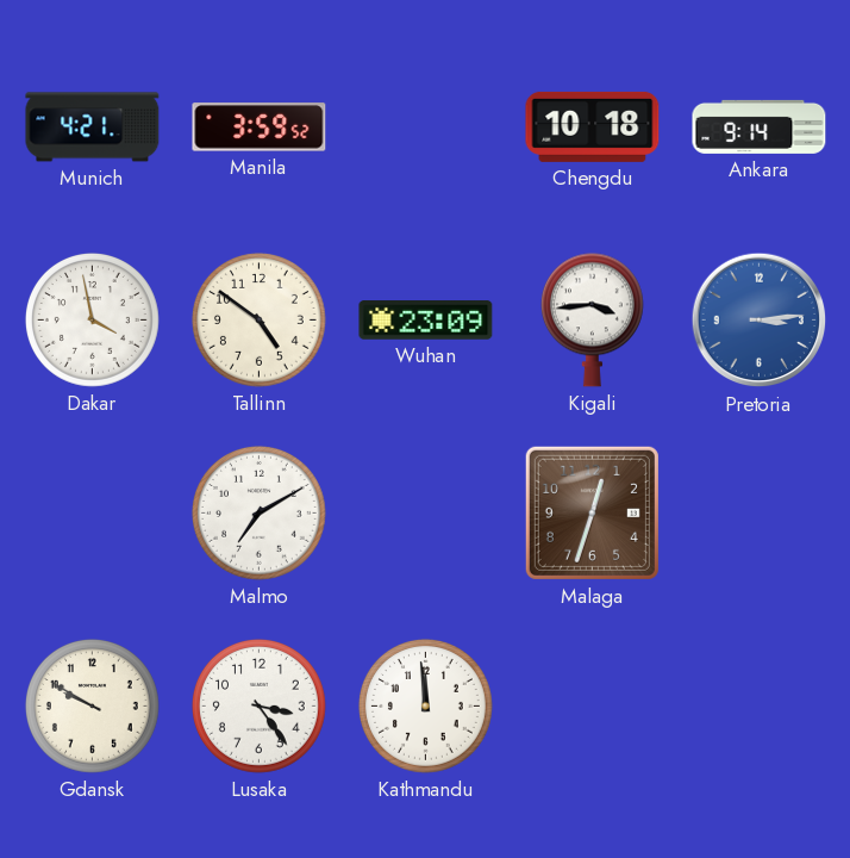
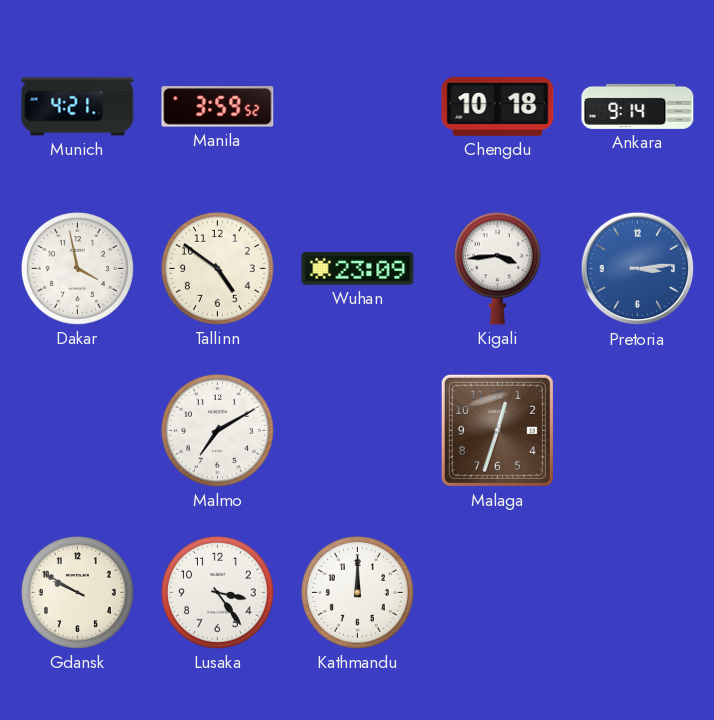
Kathmandu: 11:59 -> 12:00 (357, 593)
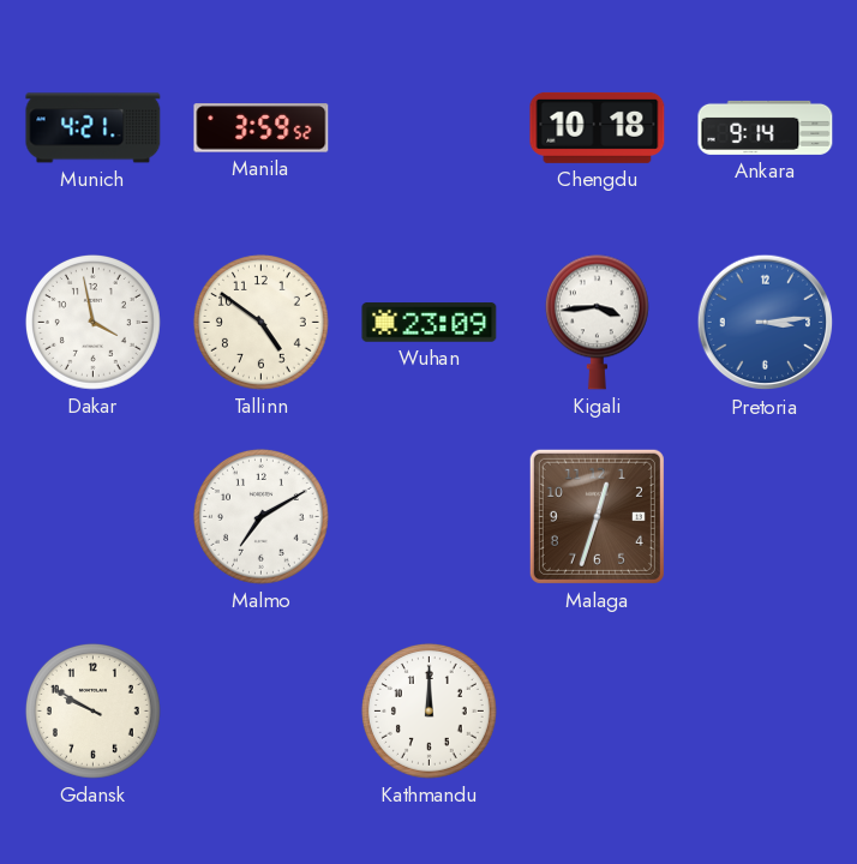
Lusaka: 3:24 -> none (217, 593)
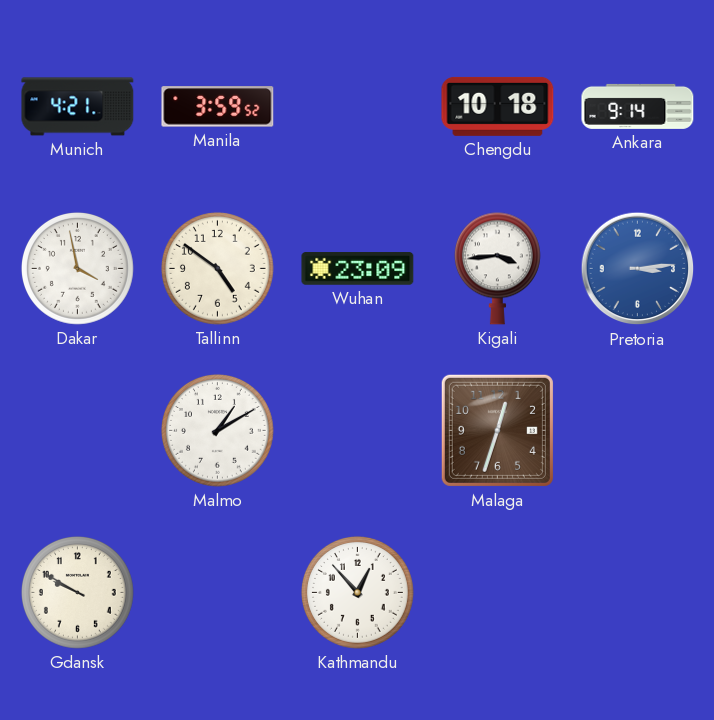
Malmo: 7:10 -> 1:10 (217, 431)
Kathmandu: 12:00 -> 12:53 (357, 593)
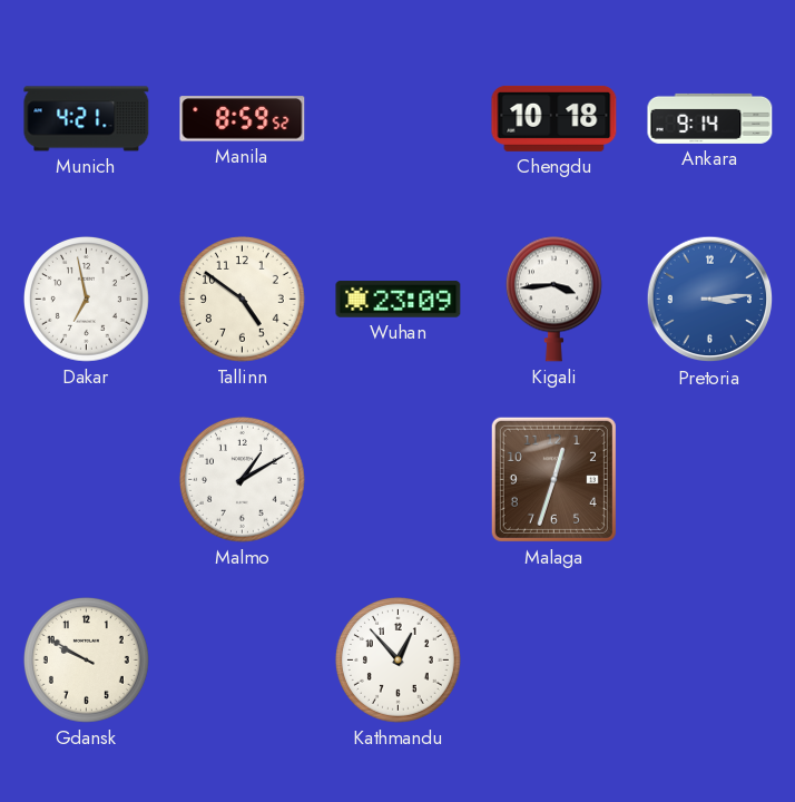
Manila: 3:59 -> 8:59 (243, 119)
Dakar: 3:58 -> 6:58 (86, 300)
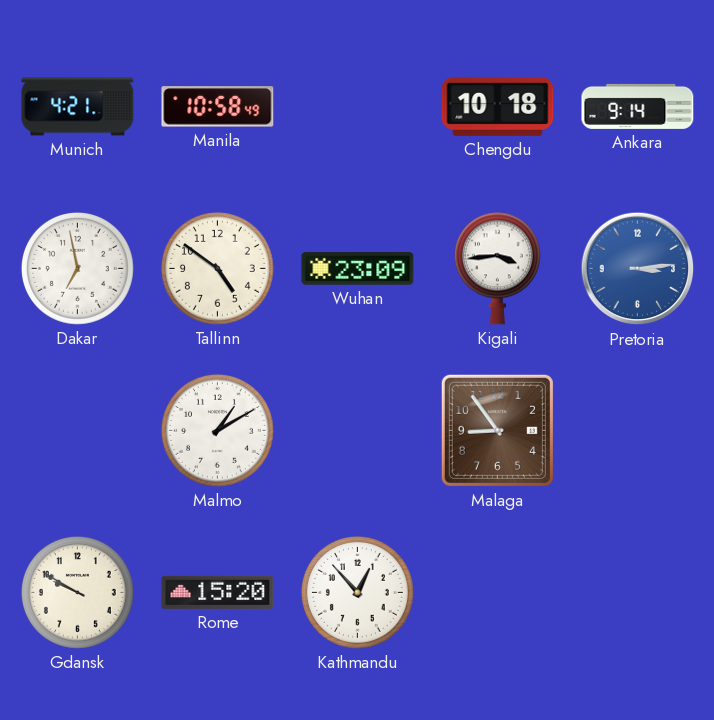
Manila: 8:59 -> 10:58 (218, 107)
Malaga: 12:33 -> 8:54 (497, 430)
Rome: none -> 15:20 (218, 592)
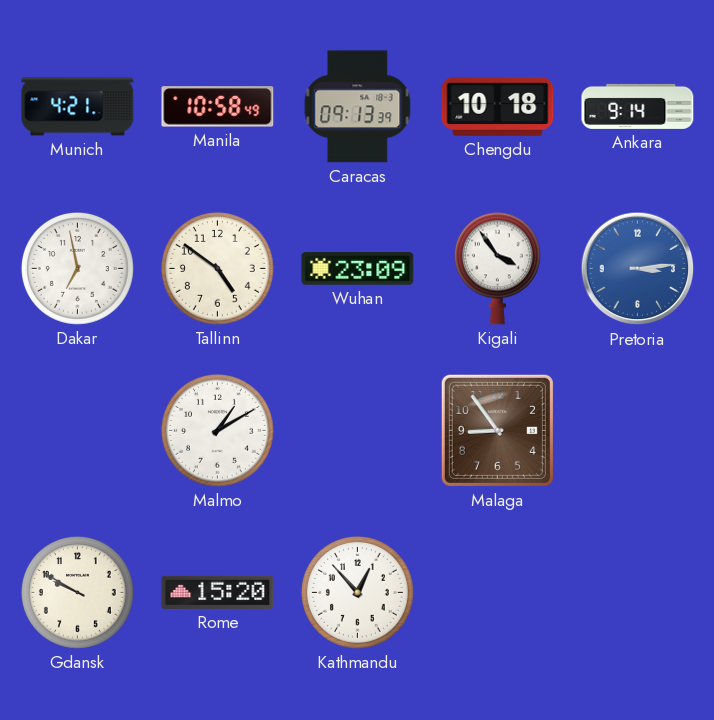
Caracas: none -> 09:13 (358, 107)
Kigali: 3:44 -> 3:54 (497, 268)
